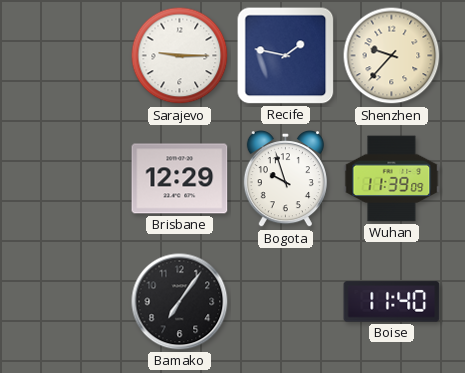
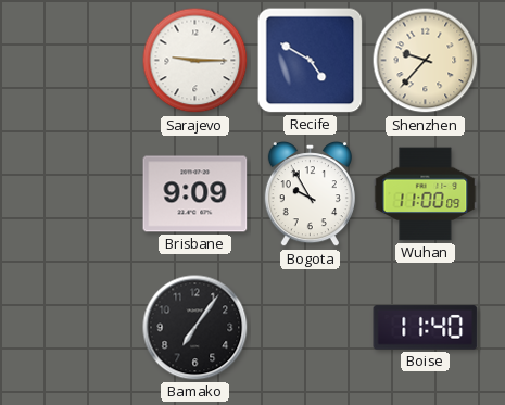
Recife: 1:47 -> 4:50 (311, 61)
Brisbane: 12:29 -> 9:09 (195, 194)
Bogota: 9:57 -> 9:55 (310, 195)
Wuhan: 11:39 -> 11:00 (426, 194)
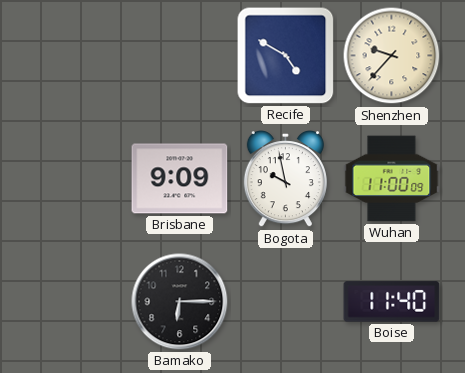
Sarajevo: 9:15 -> none (195, 61)
Bogota: 9:55 -> 9:58 (285, 180)
Bamako: 7:06 -> 6:15 (180, 302)
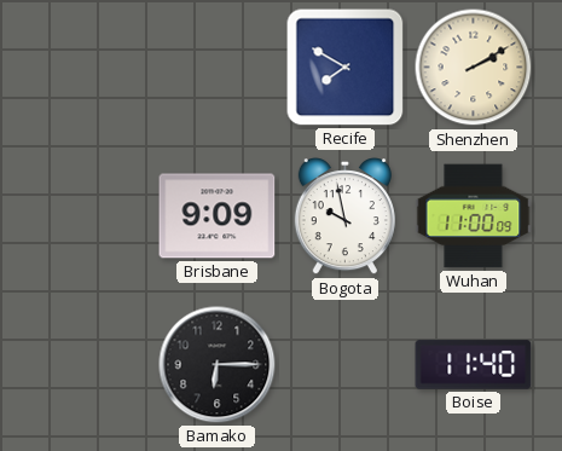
Recife: 4:50 -> 7:50 (346, 68)
Shenzhen: 9:37 -> 2:10 (474, 68)
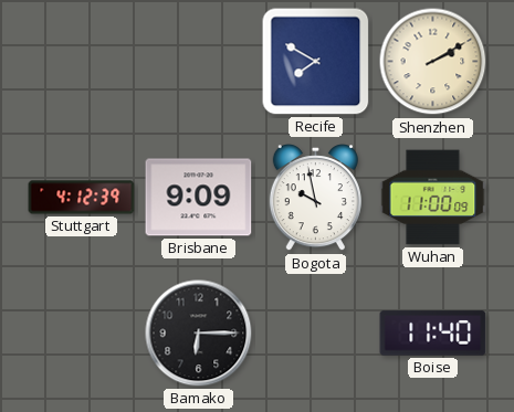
Stuttgart: none -> 4:12 (82, 198)
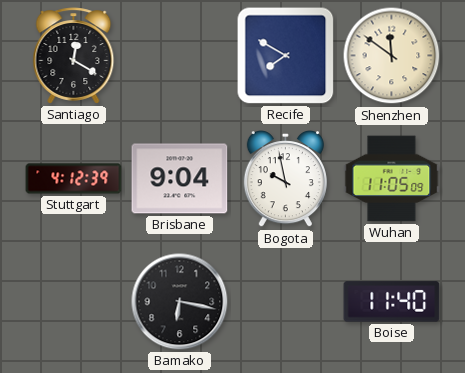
Santiago: none -> 12:20 (74, 56)
Shenzhen: 2:10 -> 11:51 (392, 56)
Brisbane: 9:09 -> 9:04 (180, 179)
Wuhan: 11:00 -> 11:05 (392, 179)
Bamako: 6:15 -> 6:17 (180, 302)
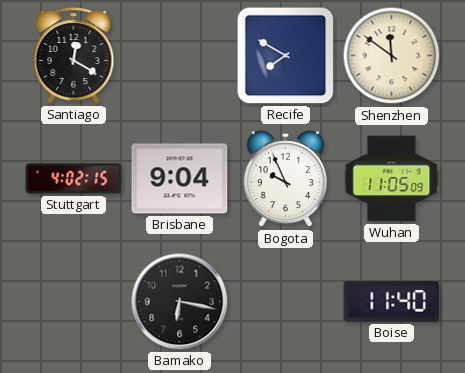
Stuttgart: 4:12 -> 4:02 (74, 179)
Bogota: 9:58 -> 9:56 (285, 180)
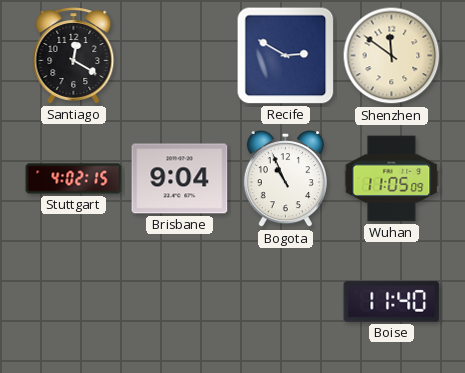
Recife: 7:50 -> 2:50 (286, 56)
Bogota: 9:56 -> 10:56 (285, 180)
Bamako: 6:17 -> none (180, 302)
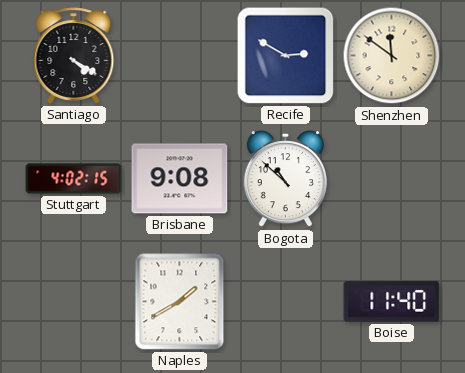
Santiago: 12:20 -> 4:20 (74, 56)
Brisbane: 9:04 -> 9:08 (180, 179)
Bogota: 10:56 -> 10:52 (285, 180)
Wuhan: 11:05 -> none (392, 179)
Naples: none -> 1:40 (180, 302)
